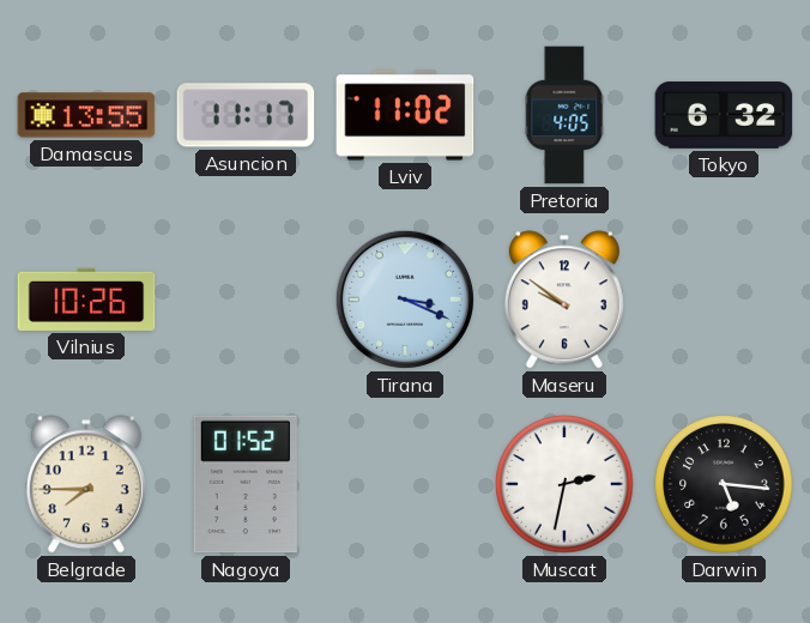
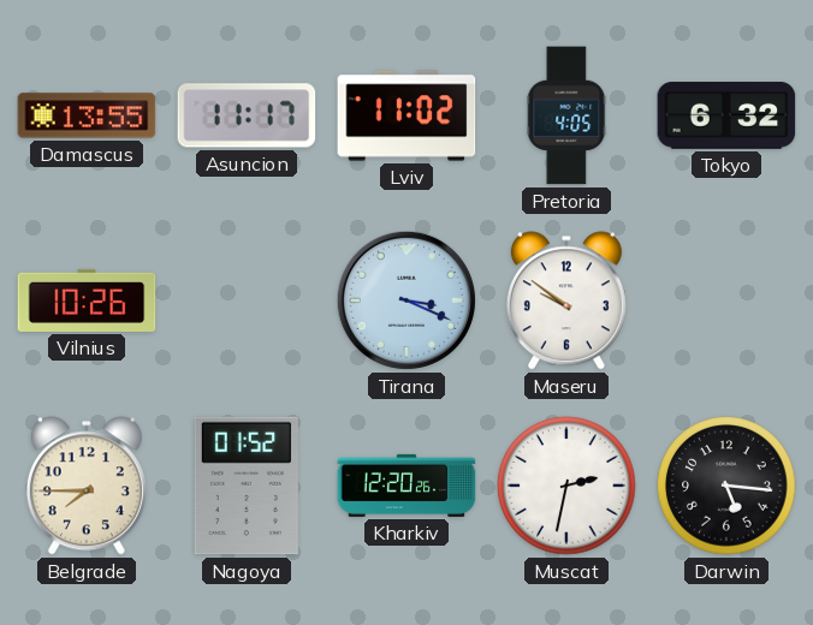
Kharkiv: none -> 12:20 (406, 486)
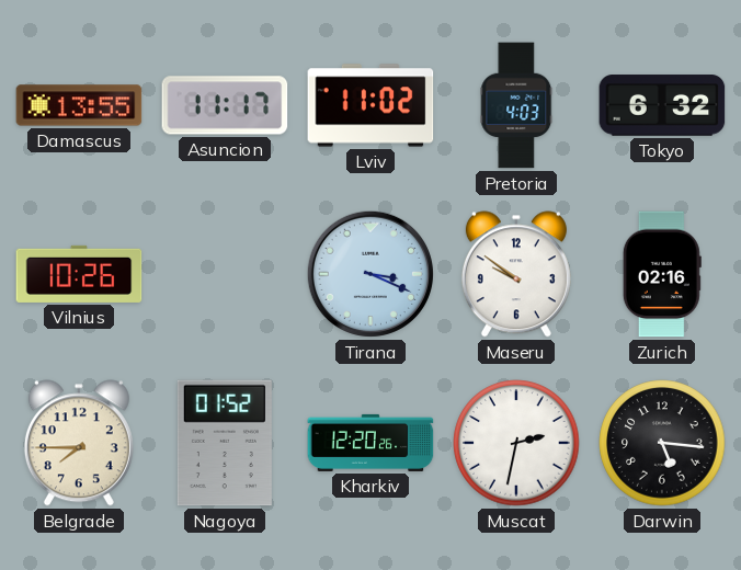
Pretoria: 4:05 -> 4:03 (516, 105)
Zurich: none -> 02:16 (662, 274)
